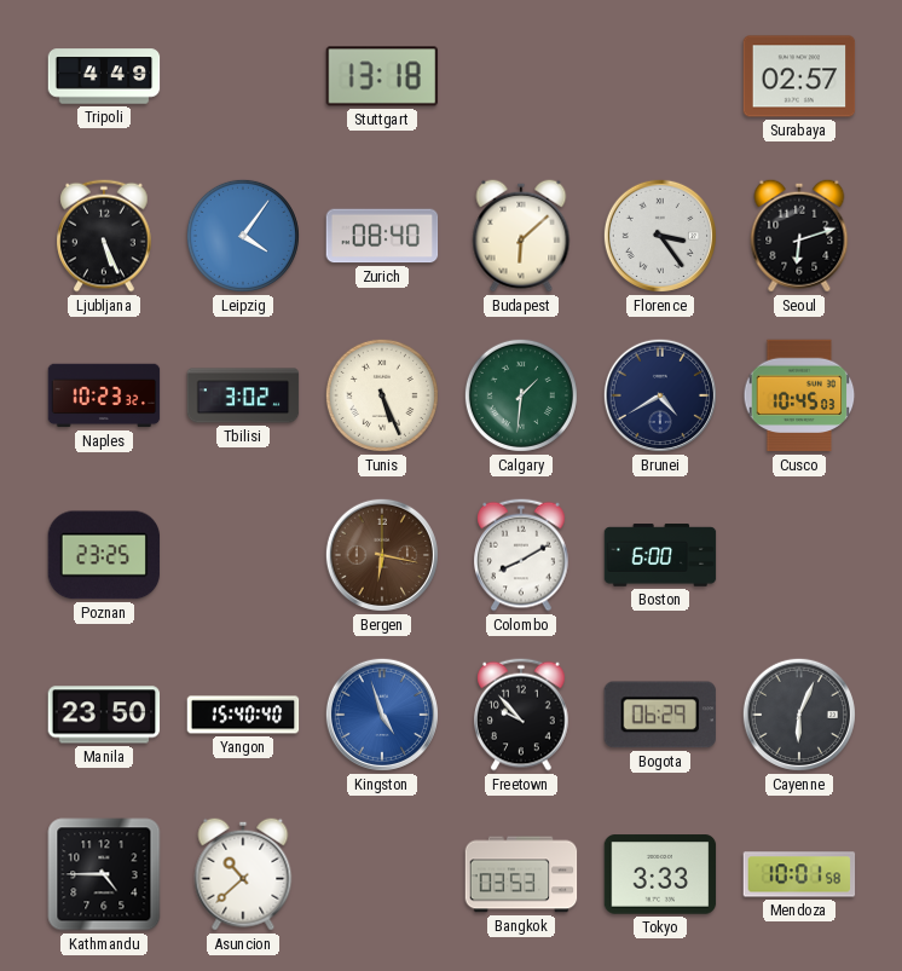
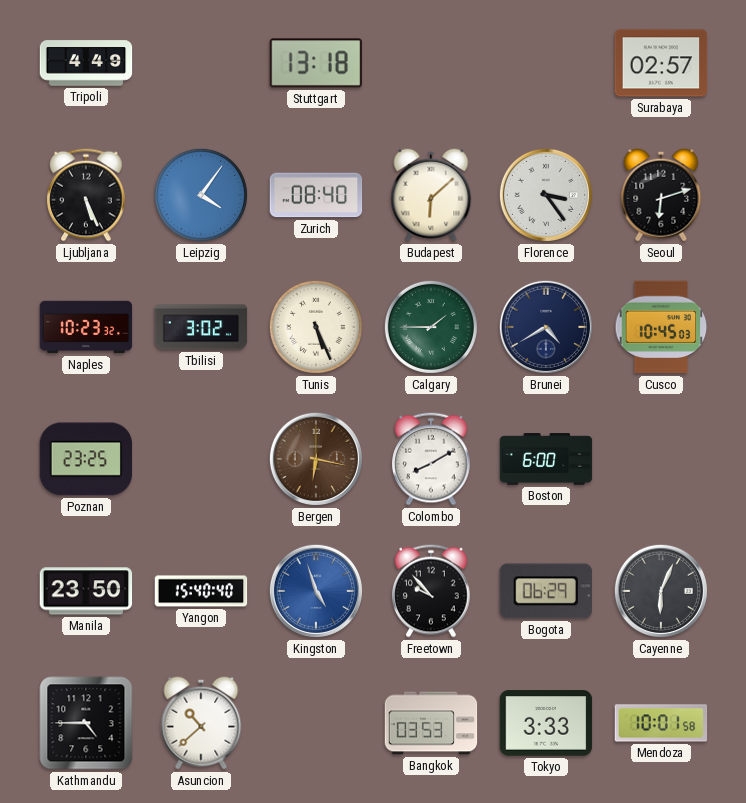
Calgary: 1:31 -> 1:45 (431, 327)
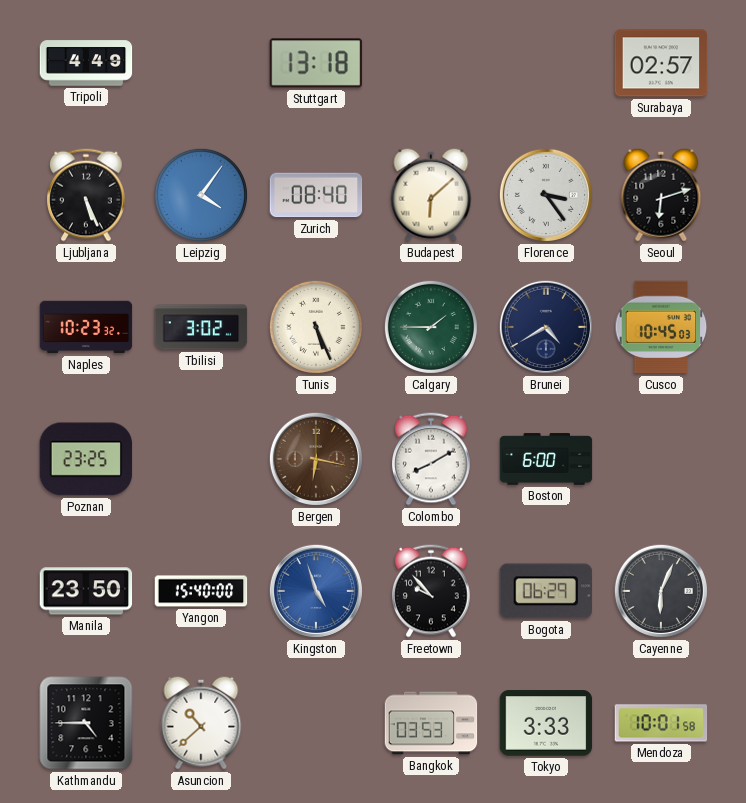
Yangon: 15:40:40 -> 15:40:00 (201, 591)
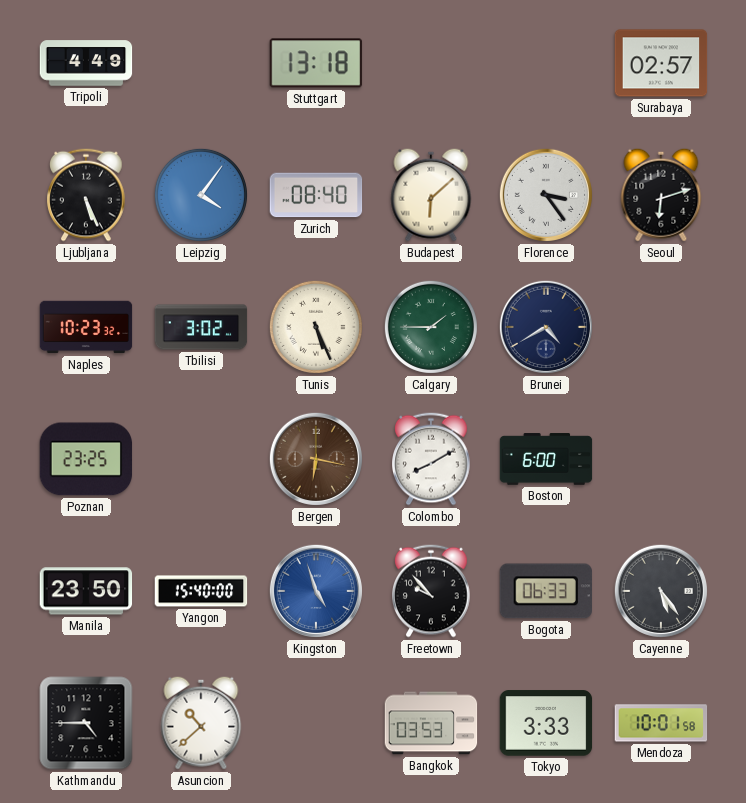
Cusco: 10:45 -> none (661, 327)
Bogota: 06:29 -> 06:33 (546, 591)
Cayenne: 6:04 -> 5:24 (661, 591)
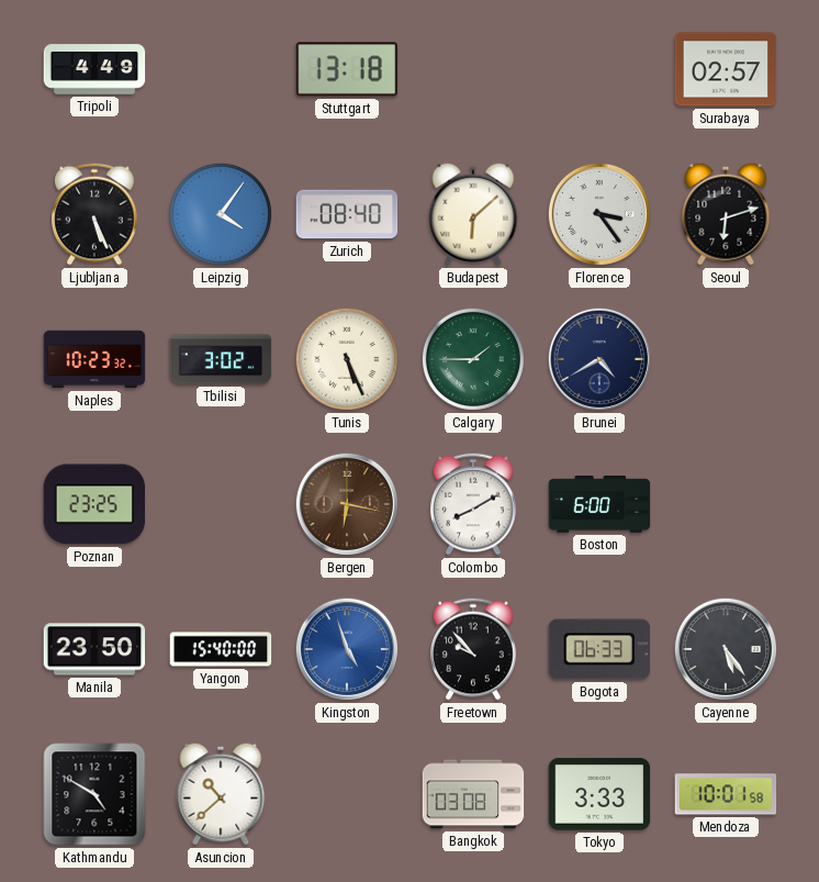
Kathmandu: 4:45 -> 4:50 (94, 794)
Bangkok: 03:53 -> 03:08 (473, 794)
